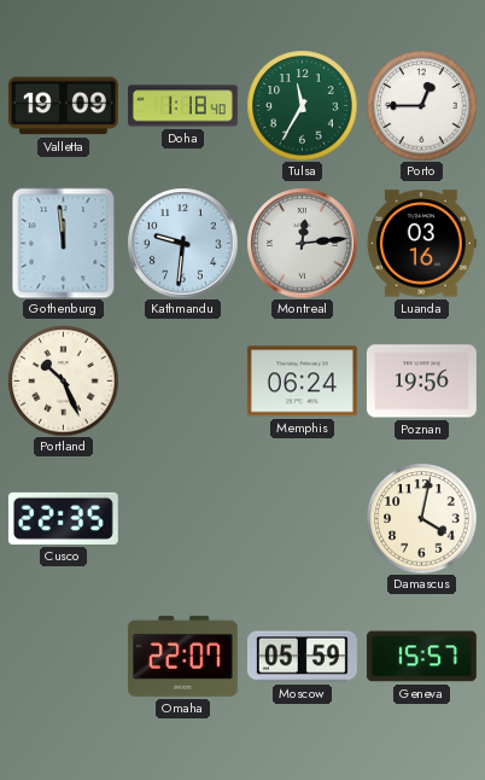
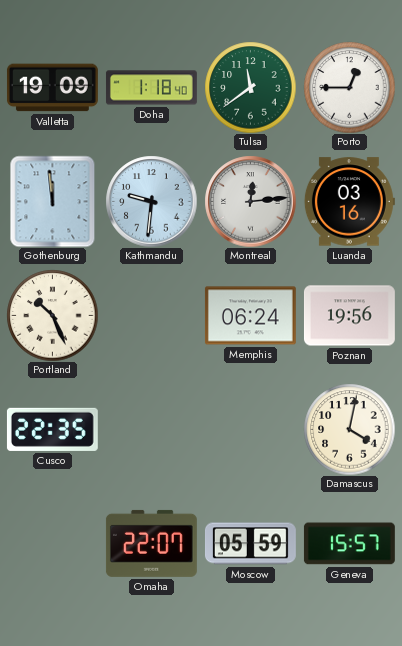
Tulsa: 11:35 -> 11:39 (250, 87)
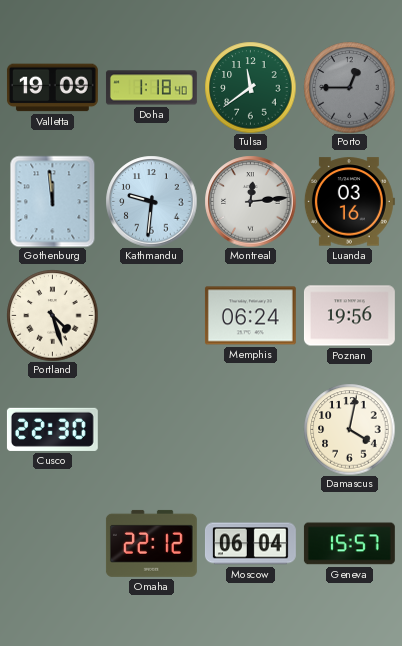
Porto dial: white -> grey (349, 87)
Portland: 10:26 -> 4:27 (52, 315)
Cusco: 22:35 -> 22:30 (52, 429)
Omaha: 22:07 -> 22:12 (151, 543)
Moscow: 05:59 -> 06:04 (250, 544)
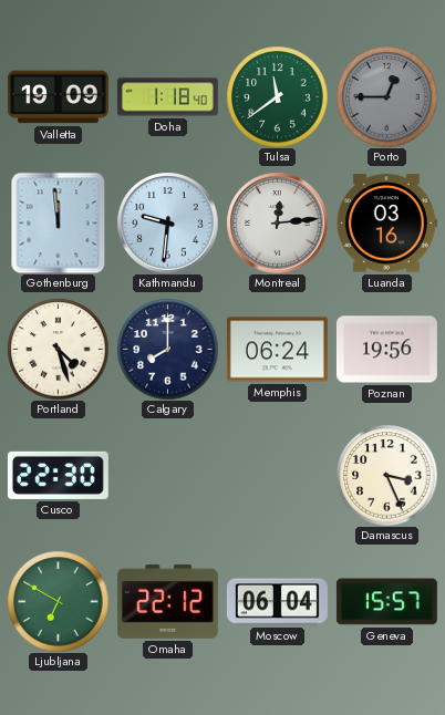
Calgary: none -> 8:00 (167, 349)
Damascus: 4:02 -> 3:26 (386, 475)
Ljubljana: none -> 6:50 (58, 601)
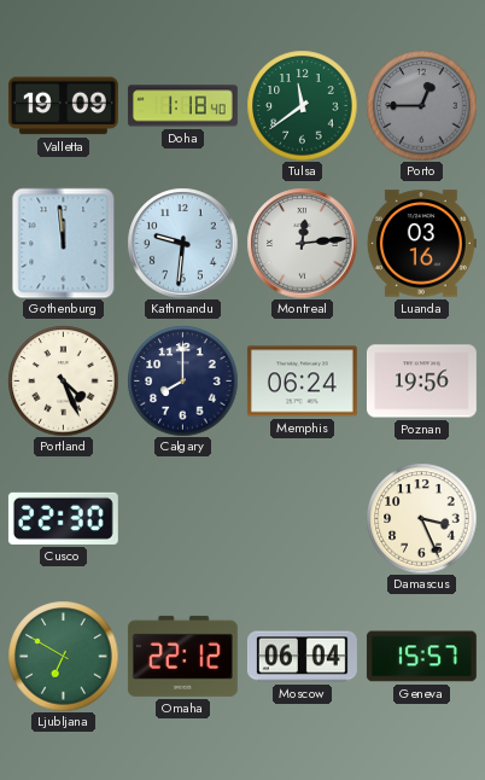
Portland: 4:27 -> 4:26 (63, 380)
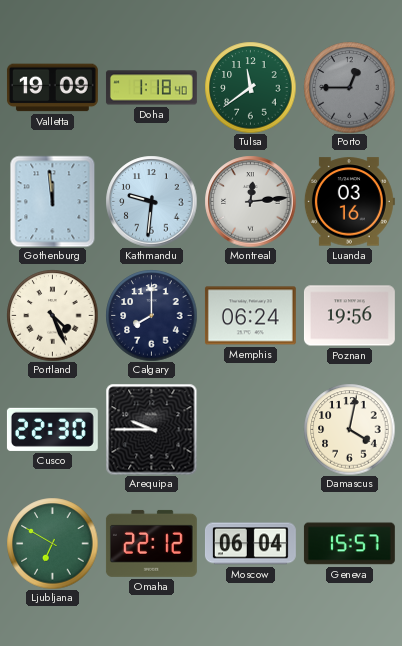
Arequipa: none -> 9:45 (151, 429)
Damascus: 3:26 -> 4:02 (349, 429)
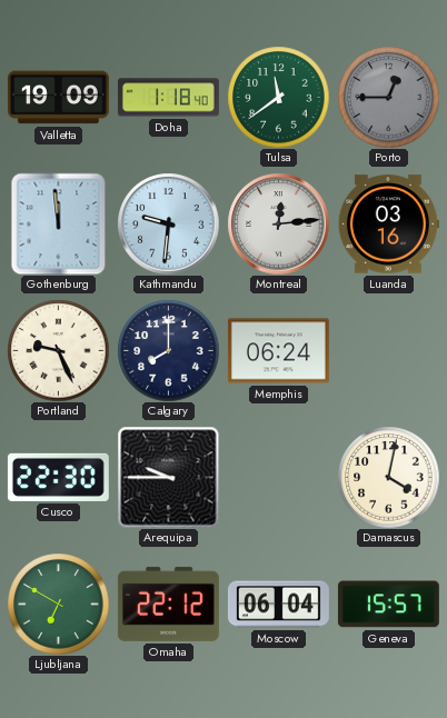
Portland: 4:26 -> 9:26 (58, 350)
Poznan: 19:56 -> none (349, 316)
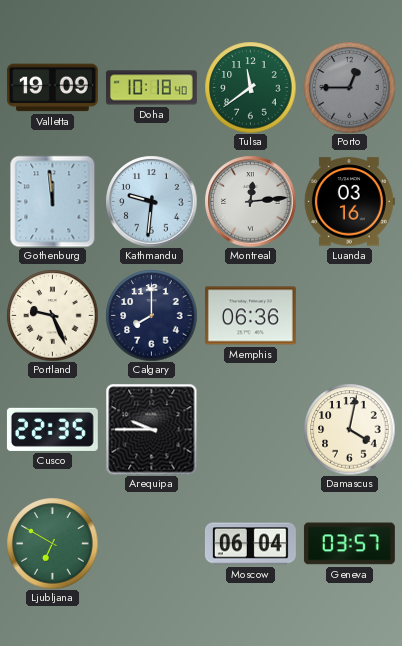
Doha: 1:18 -> 10:18 (151, 88)
Memphis: 06:24 -> 06:36 (250, 316)
Cusco: 22:30 -> 22:35 (52, 429)
Omaha: 22:12 -> none (168, 604)
Geneva: 15:57 -> 03:57 (349, 544)
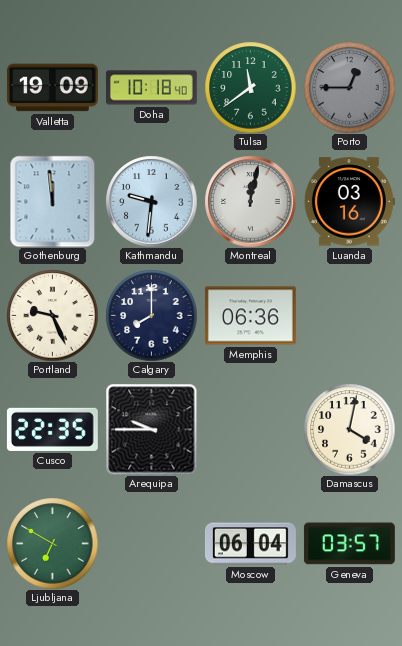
Montreal: 12:14 -> 12:02 (250, 201)
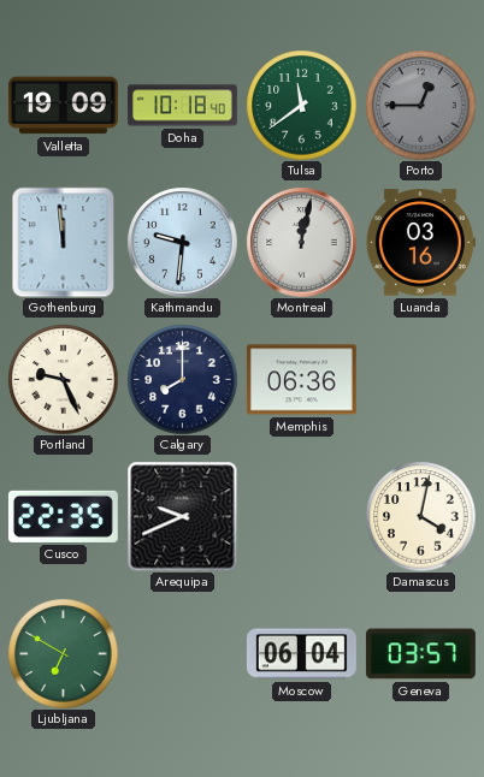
Arequipa: 9:45 -> 9:41 (182, 516)
